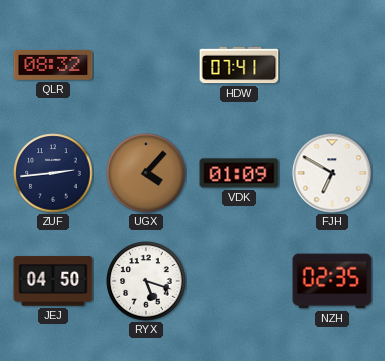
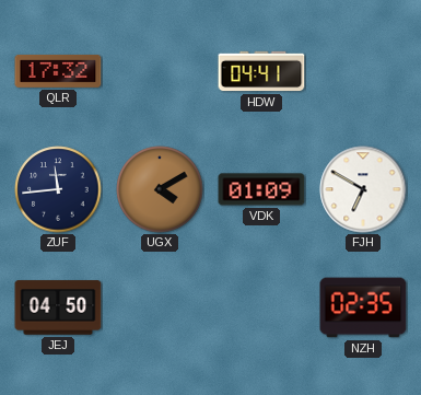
QLR: 08:32 -> 17:32 (58, 71)
HDW: 07:41 -> 04:41 (261, 71)
ZUF: 2:44 -> 11:44 (58, 189)
UGX: 4:07 -> 4:10 (160, 189)
RYX: 5:18 -> none (146, 281)
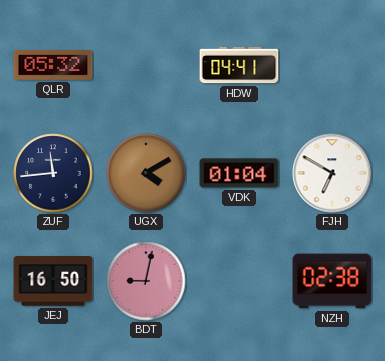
QLR: 17:32 -> 05:32 (53, 65)
VDK: 01:09 -> 01:04 (239, 173)
JEJ: 04:50 -> 16:50 (53, 281)
BDT: none -> 9:02 (146, 281)
NZH: 02:35 -> 02:38 (332, 281)
